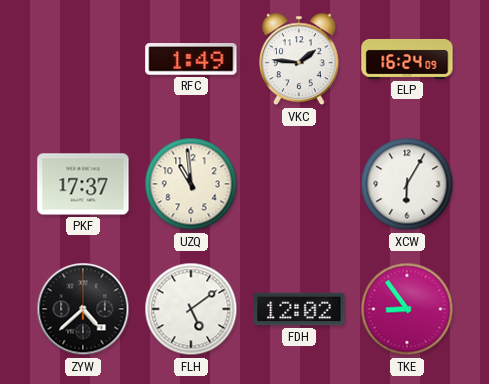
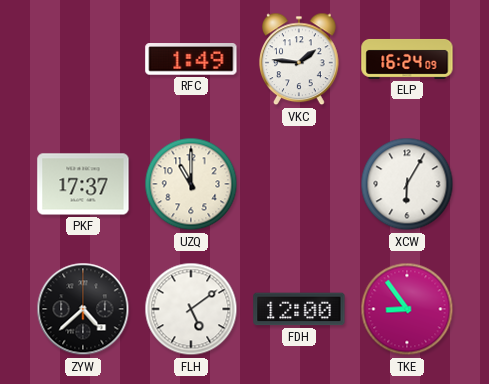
UZQ: 10:59 -> 11:00 (191, 184)
FDH: 12:02 -> 12:00 (299, 309)
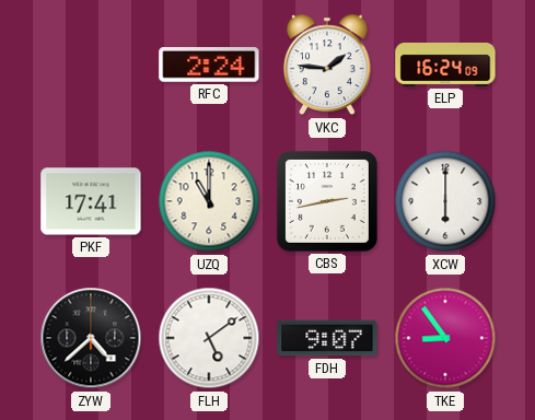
RFC: 1:49 -> 2:24 (209, 65)
PKF: 17:37 -> 17:41 (91, 201)
CBS: none -> 2:43 (327, 201)
XCW: 6:05 -> 6:00 (445, 201)
FDH: 12:00 -> 9:07 (327, 338)
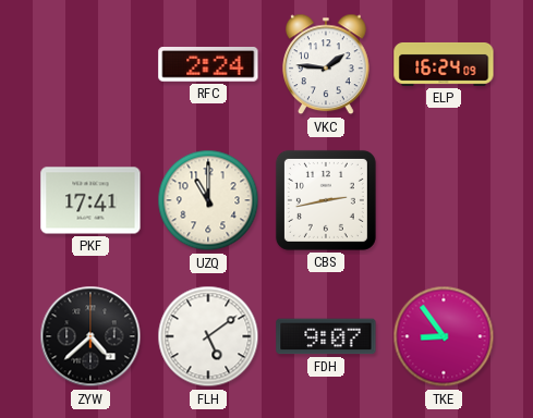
XCW: 6:00 -> none (445, 201)
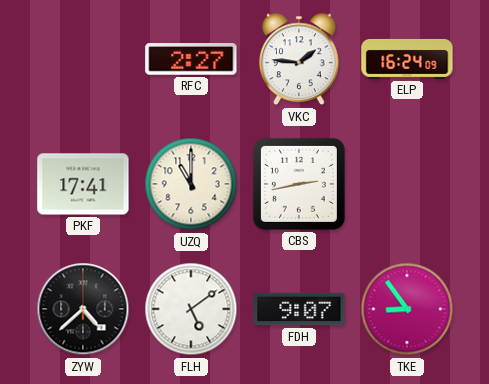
RFC: 2:24 -> 2:27 (191, 59)
